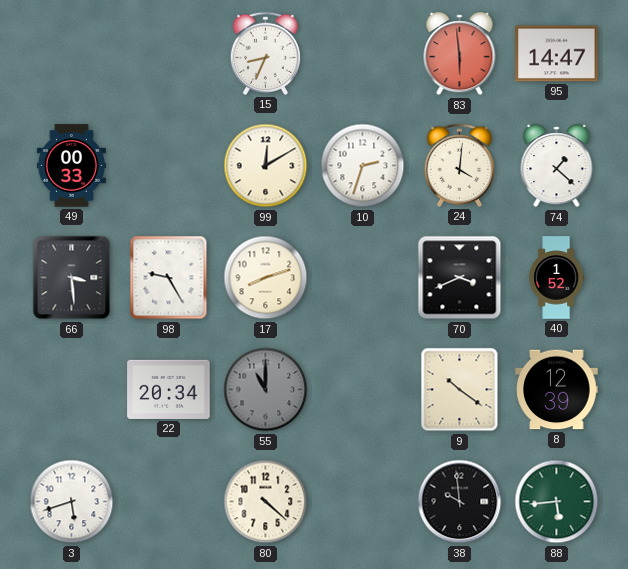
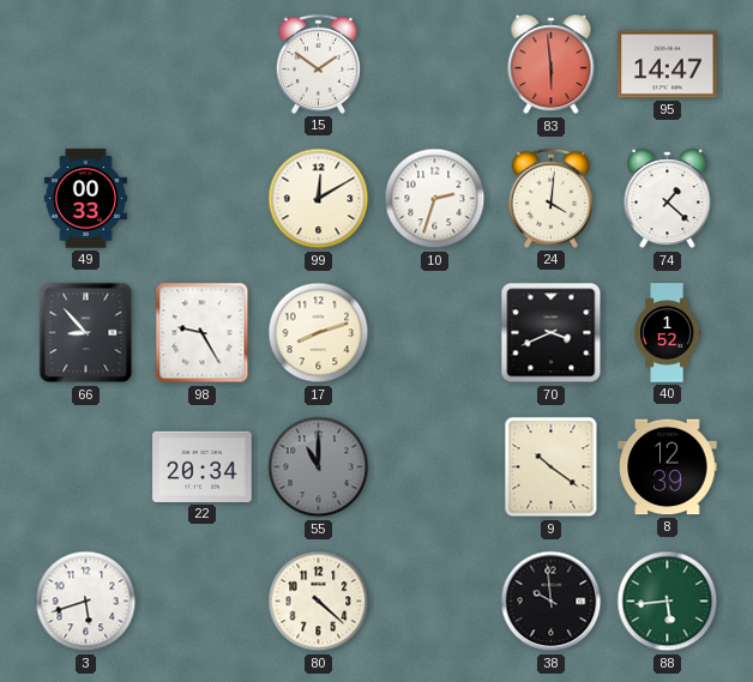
15: 8:34 -> 1:51 (318, 64)
66: 3:29 -> 8:53 (86, 333)
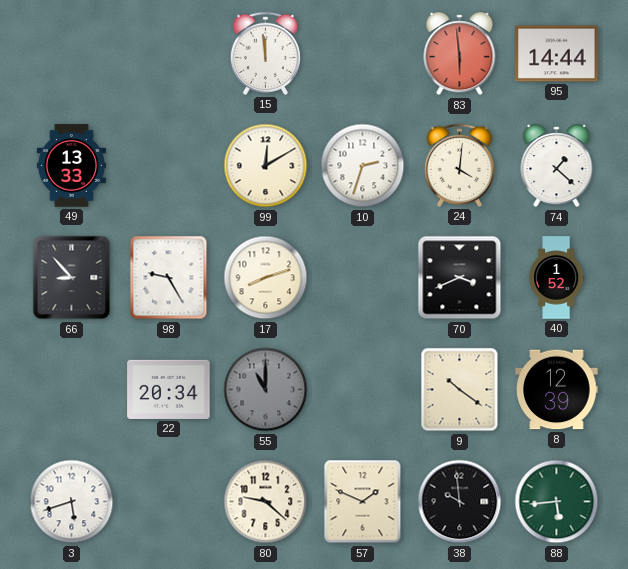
15: 1:51 -> 11:59 (265, 53)
95: 14:47 -> 14:44 (557, 54)
49: 00:33 -> 13:33 (71, 166)
80: 4:22 -> 9:22 (266, 502)
57: none -> 1:49 (363, 502)
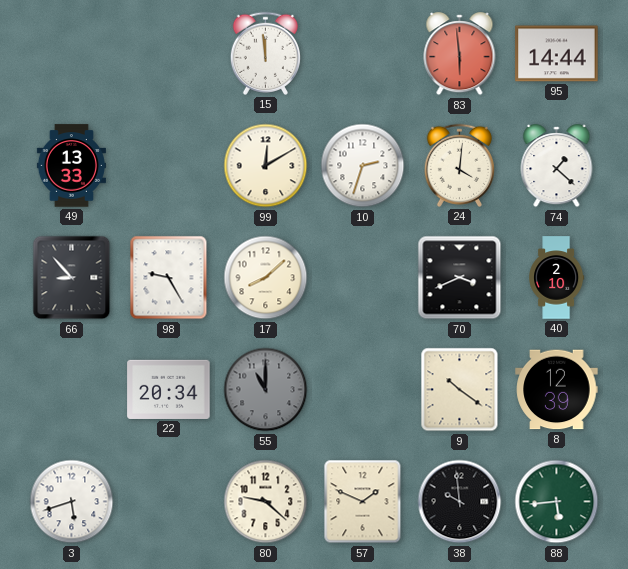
17: 8:12 -> 8:08 (266, 278)
40: 1:52 -> 2:10 (557, 278)
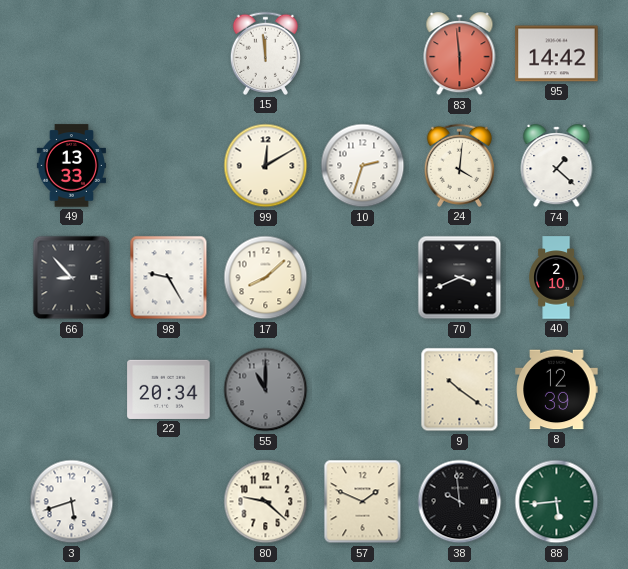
95: 14:44 -> 14:42 (557, 54)
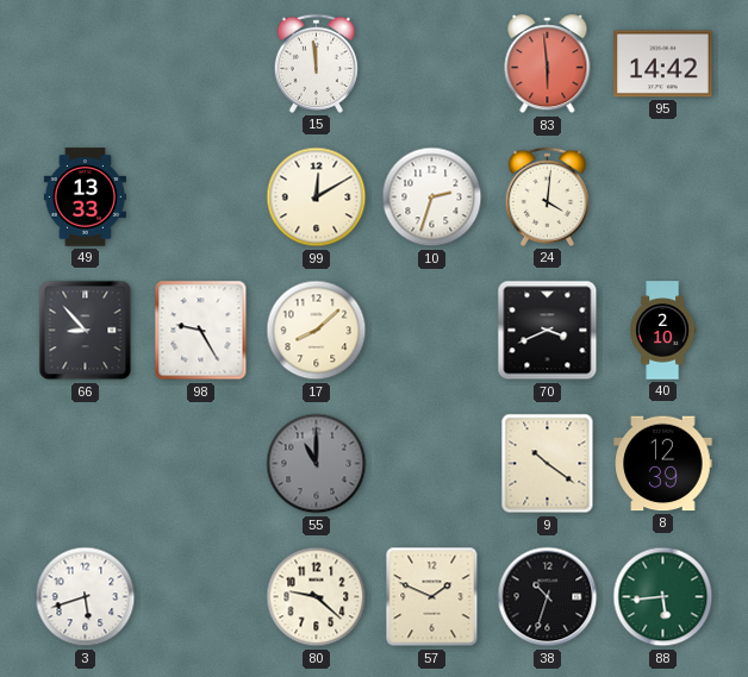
74: 1:22 -> none (557, 166)
22: 20:34 -> none (169, 389)
38: 9:59 -> 10:33 (548, 597)
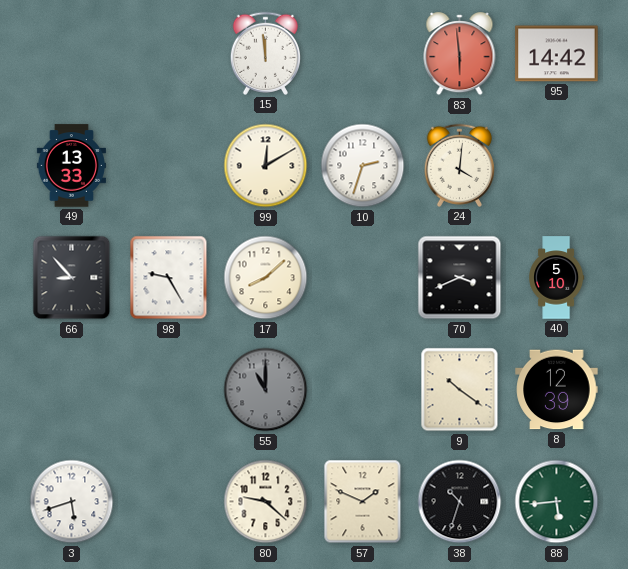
40: 2:10 -> 5:10 (557, 278)
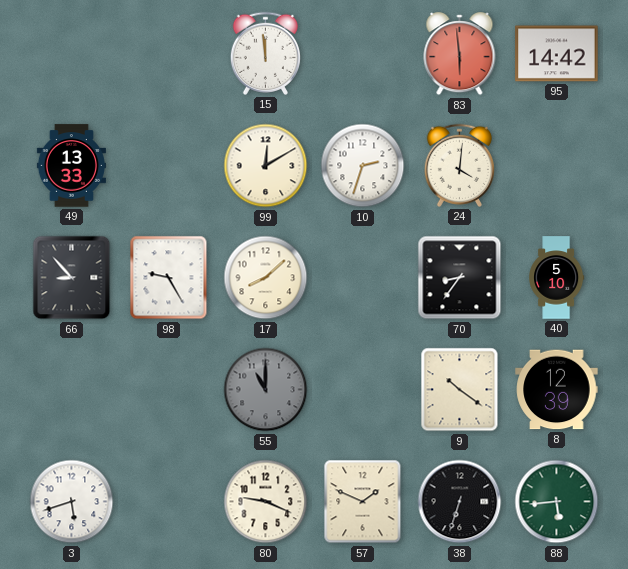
70: 3:41 -> 8:36 (460, 278)
80: 9:22 -> 9:19 (266, 502)
38: 10:33 -> 6:33 (460, 502)
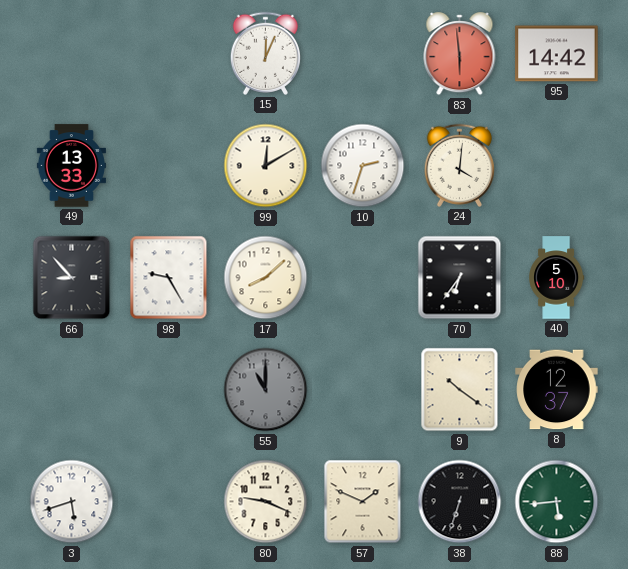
15: 11:59 -> 12:04 (265, 53)
70: 8:36 -> 6:36 (460, 278)
8: 12:39 -> 12:37 (557, 390)
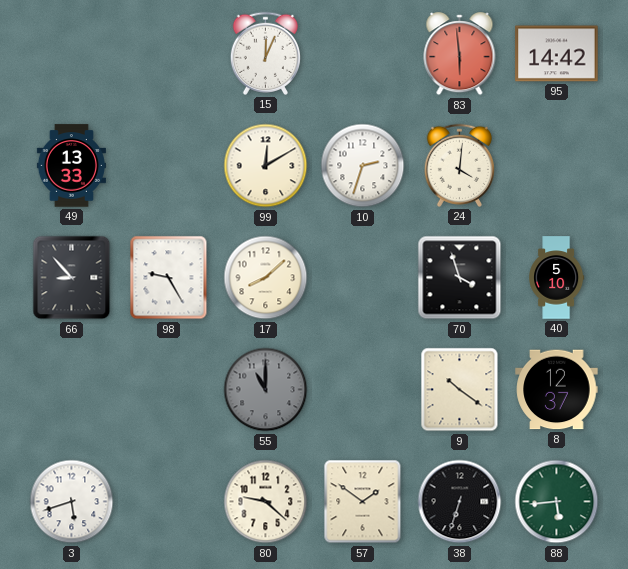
70: 6:36 -> 3:57 (460, 278)
80: 9:19 -> 9:22 (266, 502)
57: 1:49 -> 1:51 (363, 502)
